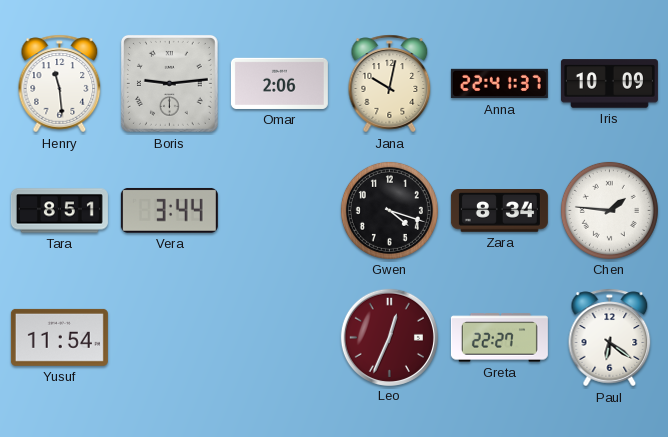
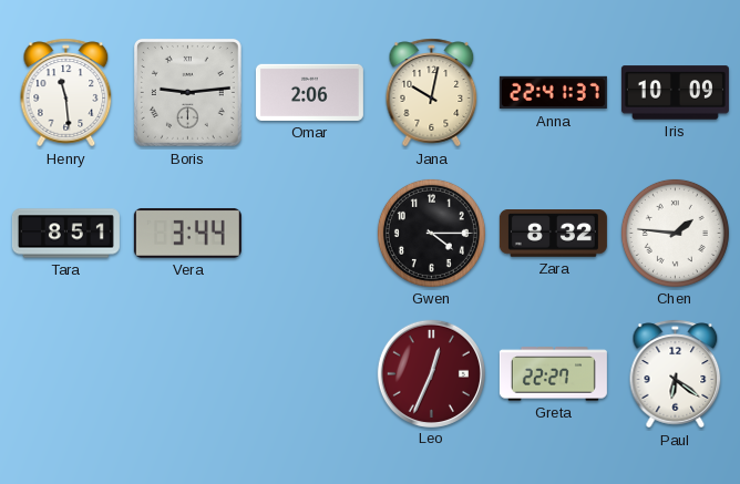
Gwen: 4:18 -> 4:15 (431, 233)
Zara: 8:34 -> 8:32 (553, 234)
Yusuf: 11:54 -> none (59, 337)
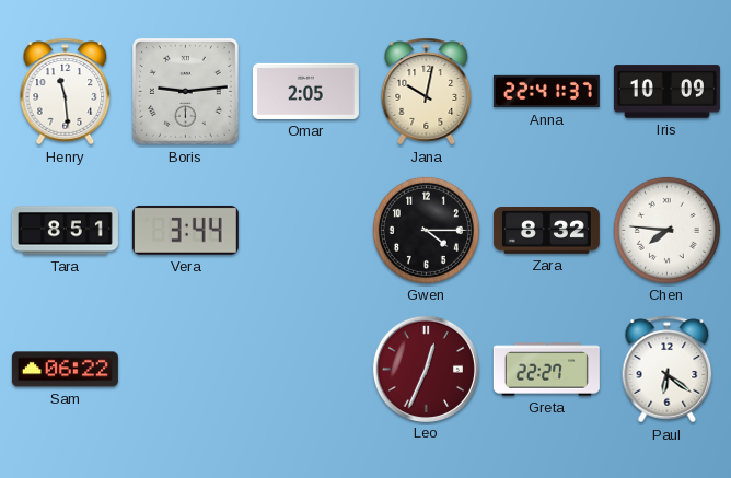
Omar: 2:06 -> 2:05 (305, 91)
Chen: 1:46 -> 7:46 (666, 230)
Sam: none -> 06:22 (65, 370)
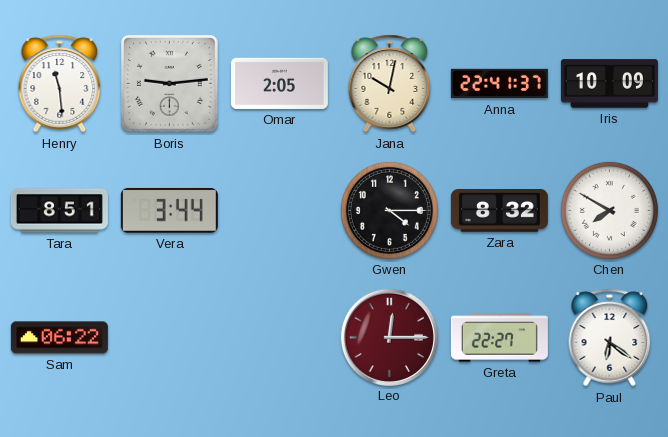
Chen: 7:46 -> 7:50 (609, 210)
Leo: 12:34 -> 12:15 (389, 337)
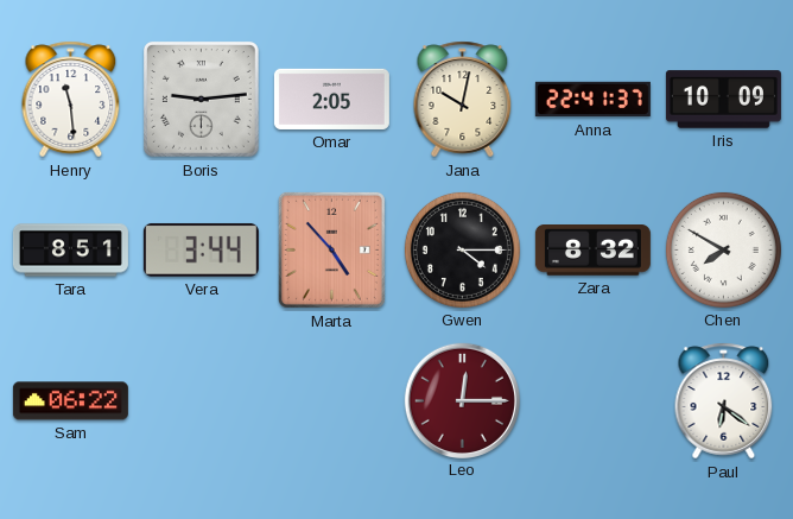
Marta: none -> 4:53 (331, 249)
Greta: 22:27 -> none (499, 338)
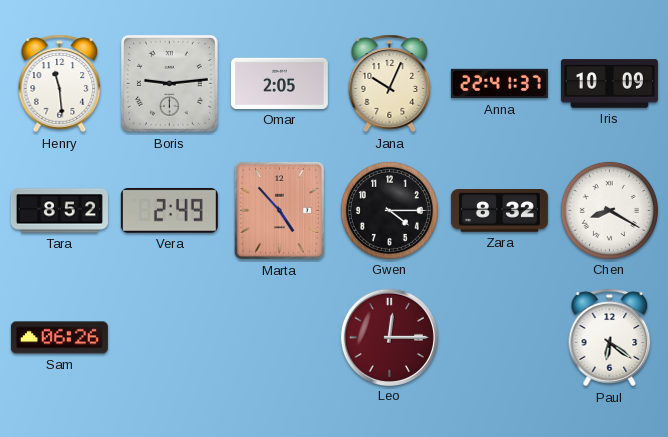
Jana: 10:02 -> 10:04 (390, 84)
Tara: 8:51 -> 8:52 (59, 211)
Vera: 3:44 -> 2:49 (169, 210)
Chen: 7:50 -> 8:20 (609, 210)
Sam: 06:22 -> 06:26 (59, 338)
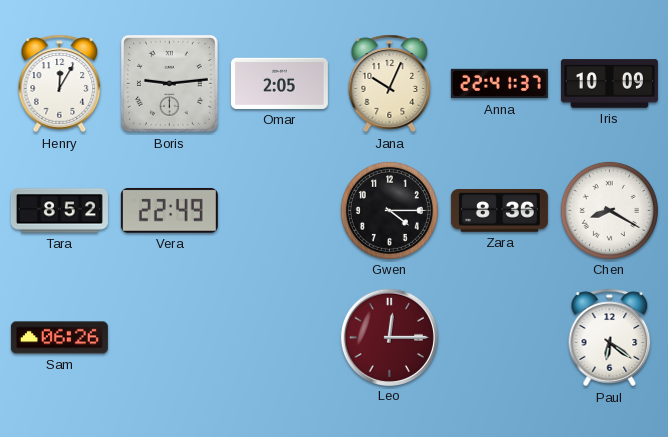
Henry: 11:29 -> 12:05 (60, 84)
Vera: 2:49 -> 22:49 (169, 210)
Marta: 4:53 -> none (279, 210)
Zara: 8:32 -> 8:36 (499, 211)
